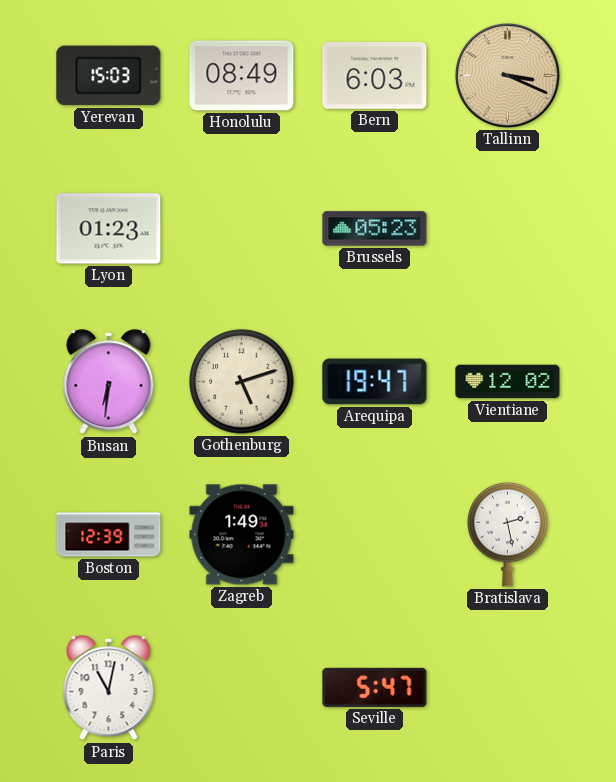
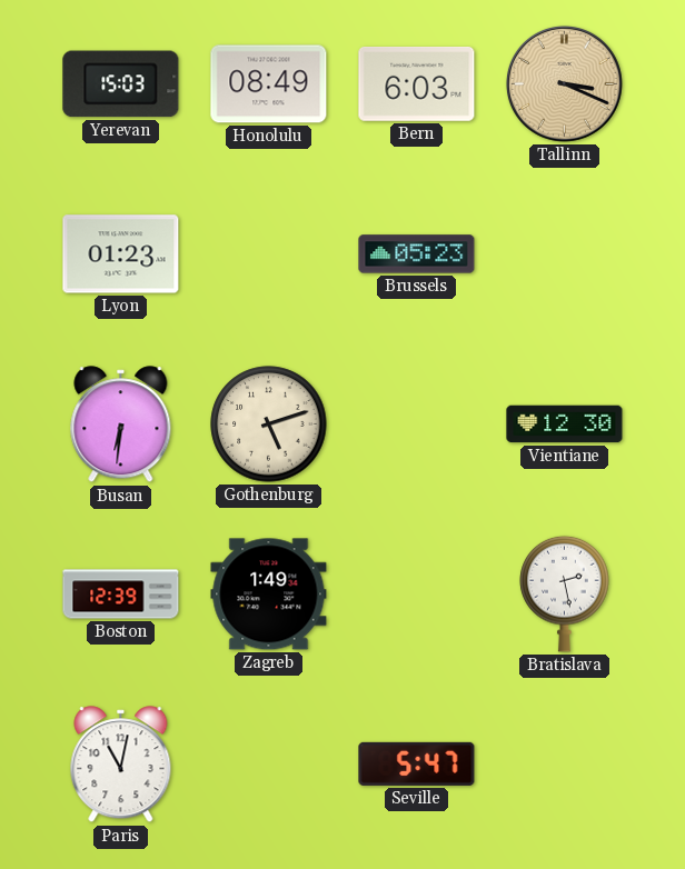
Arequipa: 19:47 -> none (375, 382)
Vientiane: 12:02 -> 12:30 (565, 424)
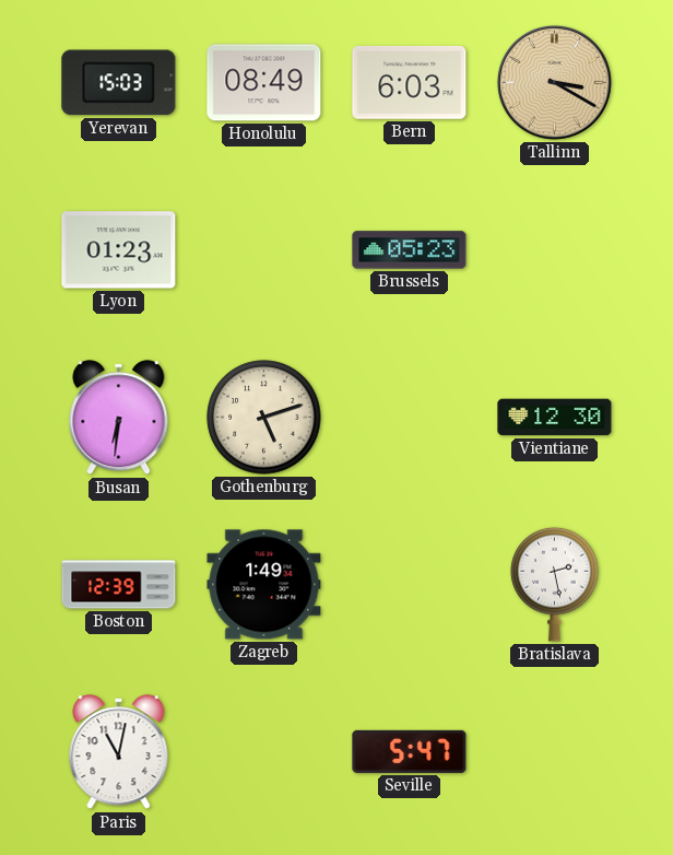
Tallinn: 3:19 -> 3:20 (554, 82)
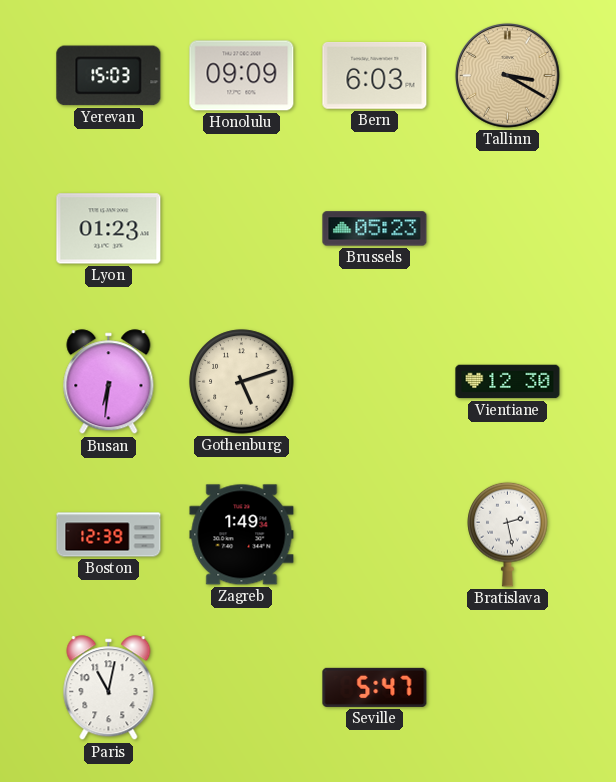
Honolulu: 08:49 -> 09:09 (242, 76)
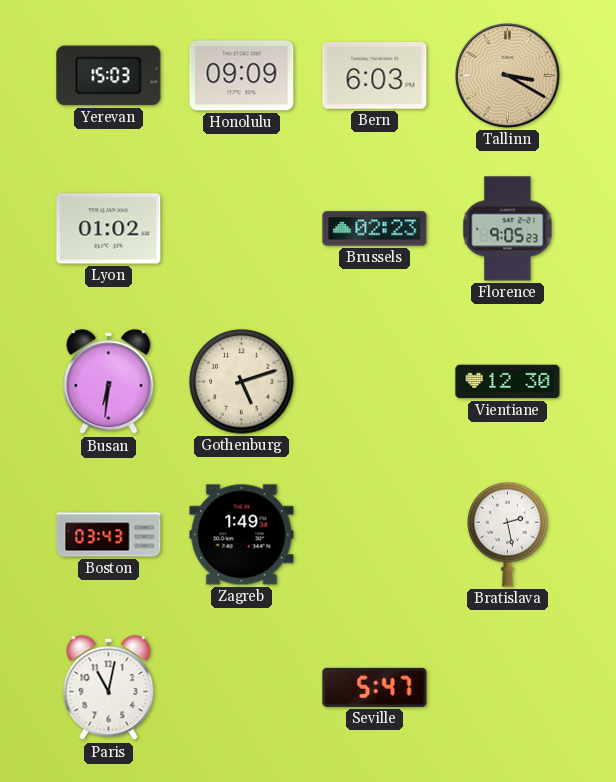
Lyon: 01:23 -> 01:02 (109, 229)
Brussels: 05:23 -> 02:23 (375, 229)
Florence: none -> 9:05 (508, 229)
Boston: 12:39 -> 03:43 (109, 535)
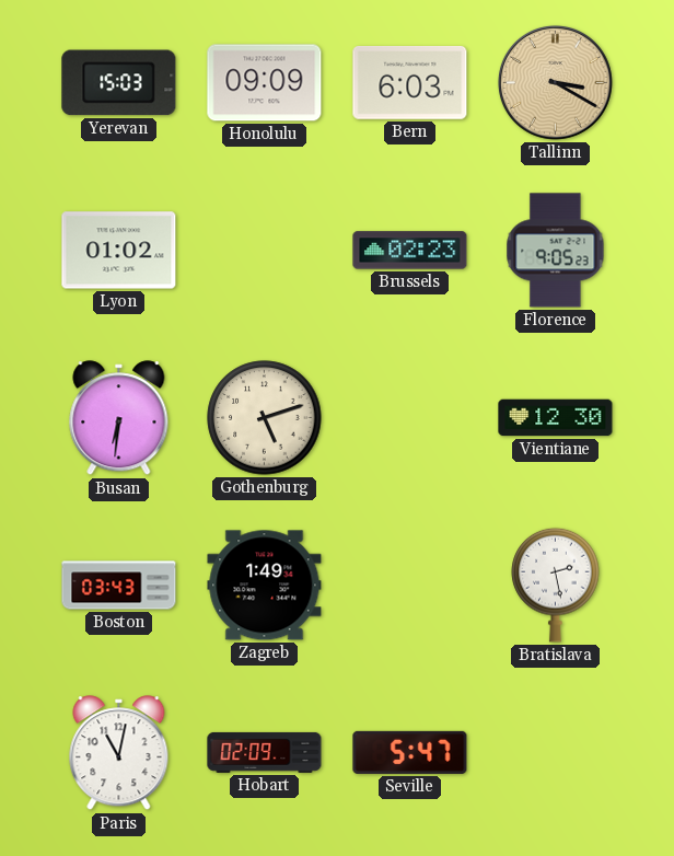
Hobart: none -> 02:09 (265, 752)
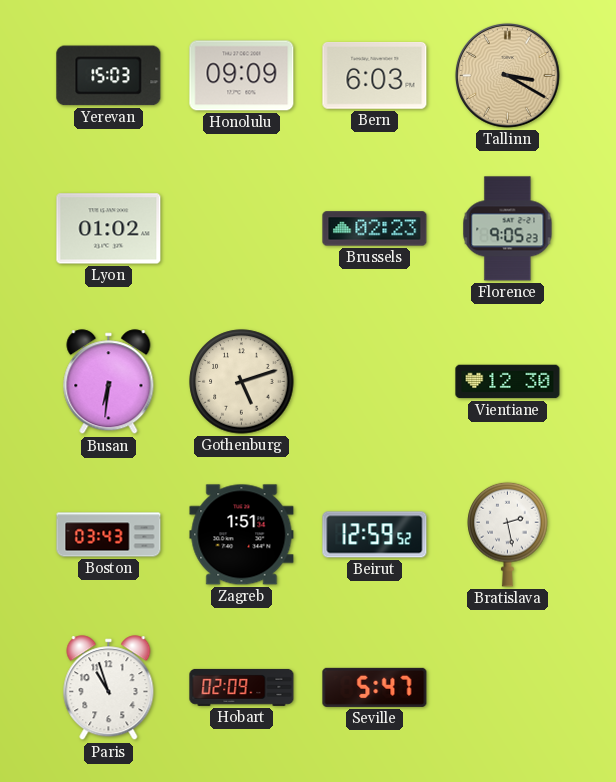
Zagreb: 1:49 -> 1:51 (242, 535)
Beirut: none -> 12:59 (375, 535)
Paris: 11:02 -> 10:57 (109, 688)
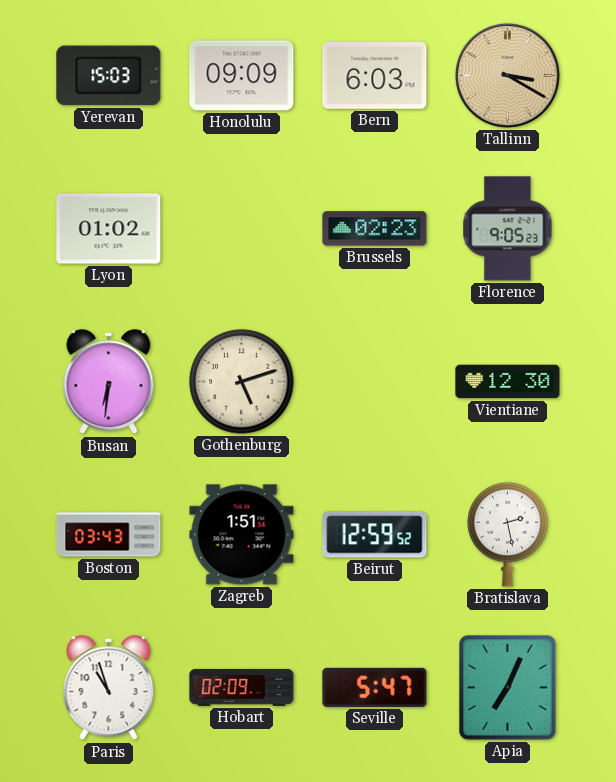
Apia: none -> 7:04 (508, 688)
